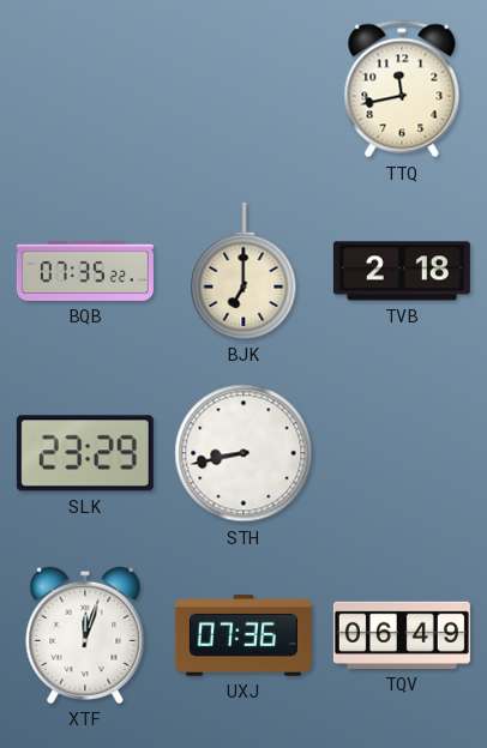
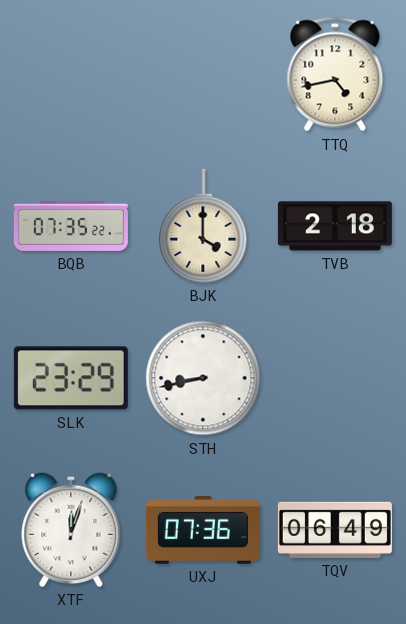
TTQ: 11:43 -> 4:43 (335, 74)
BJK: 7:00 -> 4:00 (203, 226)
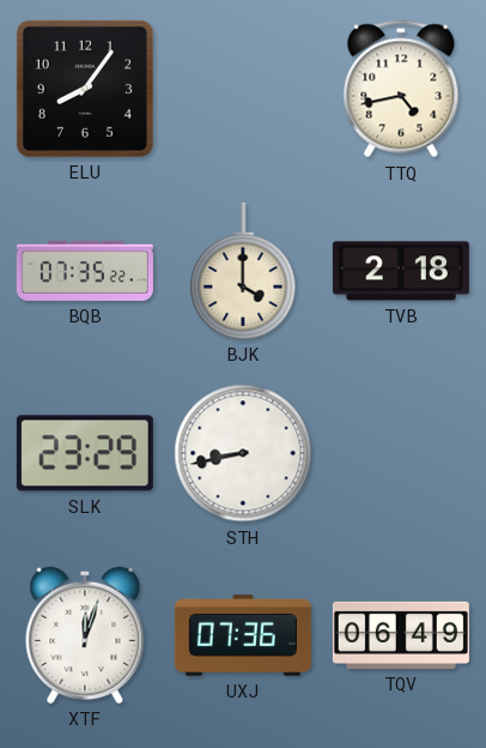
ELU: none -> 8:06 (85, 89)
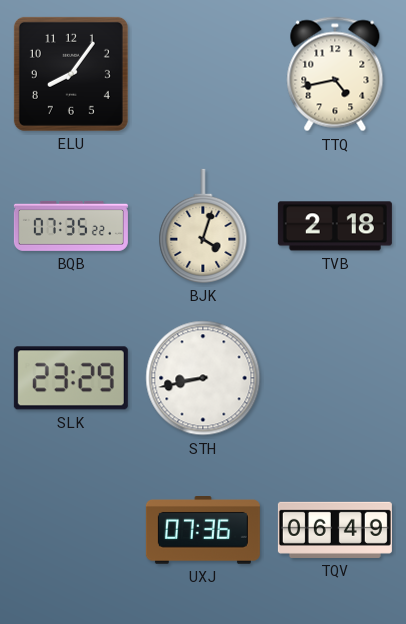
BJK: 4:00 -> 4:03 (203, 226)
XTF: 12:03 -> none (85, 635)
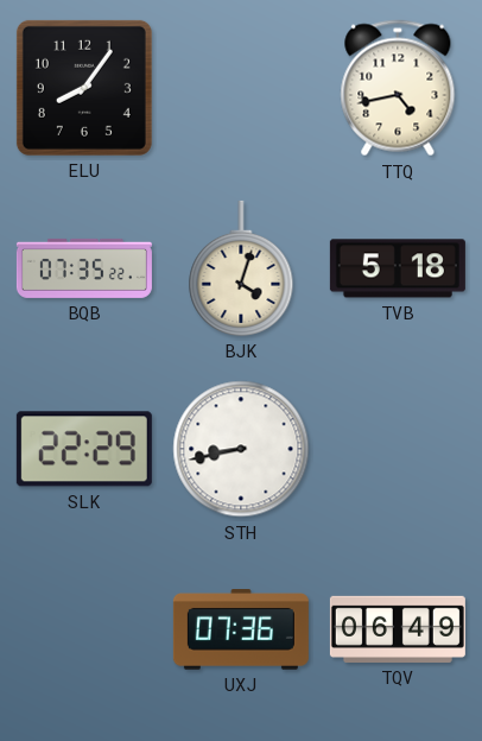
TVB: 2:18 -> 5:18 (398, 268)
SLK: 23:29 -> 22:29 (84, 449)
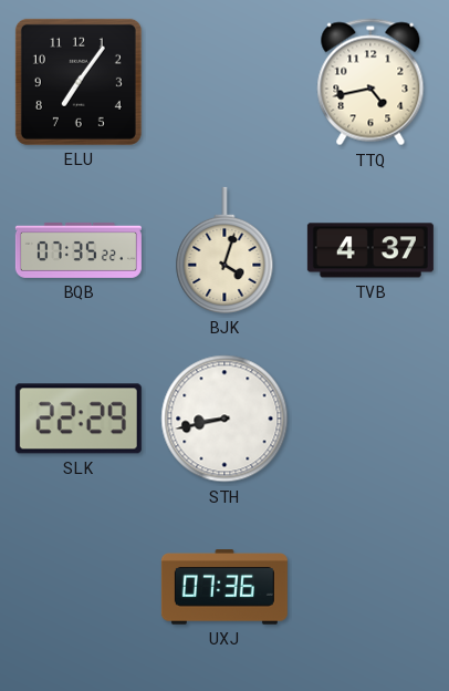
ELU: 8:06 -> 7:06 (79, 82)
TVB: 5:18 -> 4:37 (370, 250)
TQV: 06:49 -> none (398, 629)
